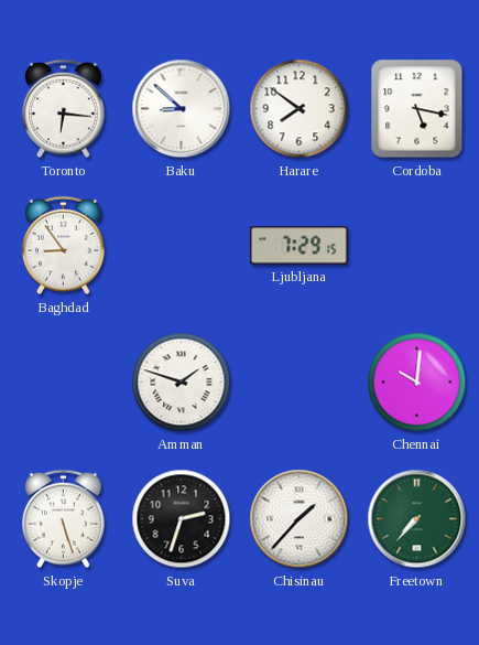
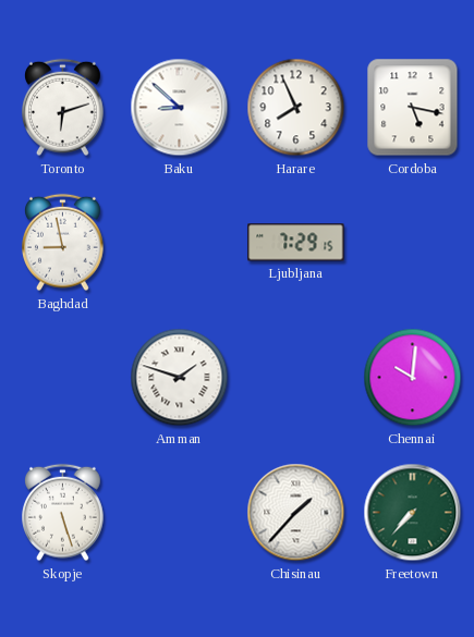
Toronto: 6:16 -> 6:12 (63, 108)
Harare: 7:51 -> 7:56 (296, 108)
Baghdad: 8:54 -> 8:58 (63, 243)
Suva: 2:33 -> none (182, 519)
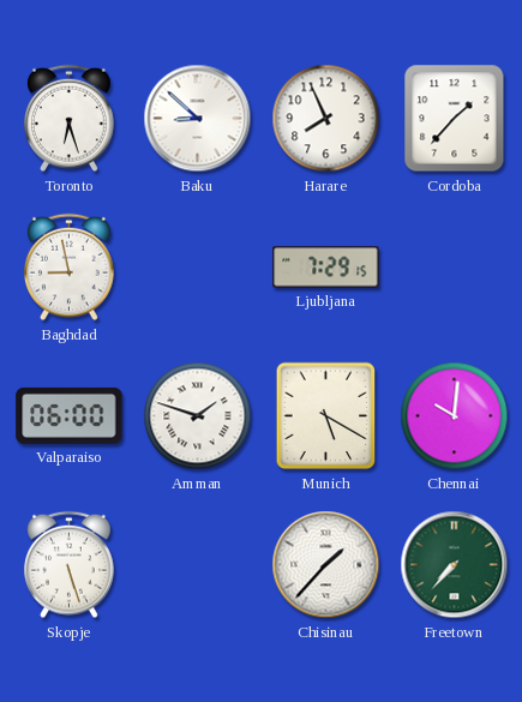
Toronto: 6:12 -> 6:27 (70, 119)
Cordoba: 5:17 -> 1:37 (455, 119)
Valparaiso: none -> 06:00 (70, 415)
Munich: none -> 5:20 (326, 416)
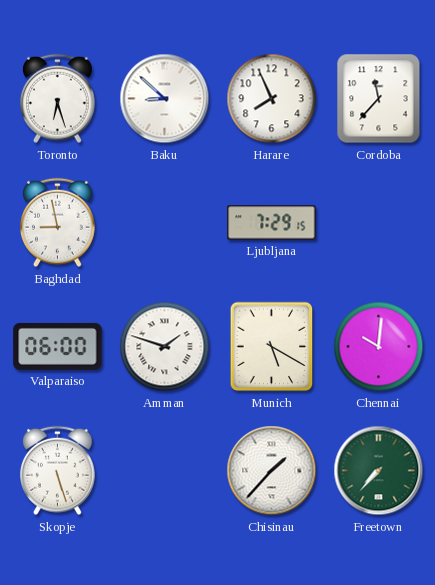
Cordoba: 1:37 -> 11:37 (379, 99)
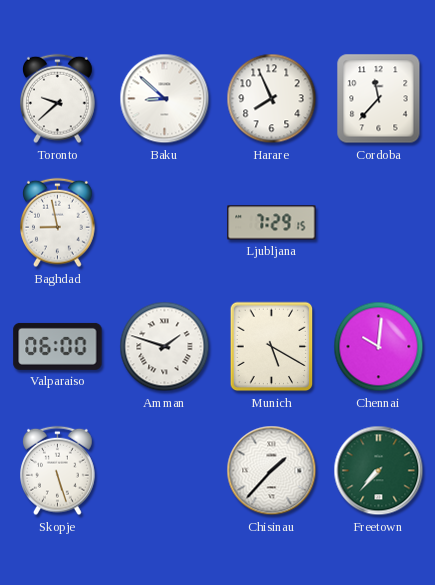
Toronto: 6:27 -> 9:38 (58, 99)
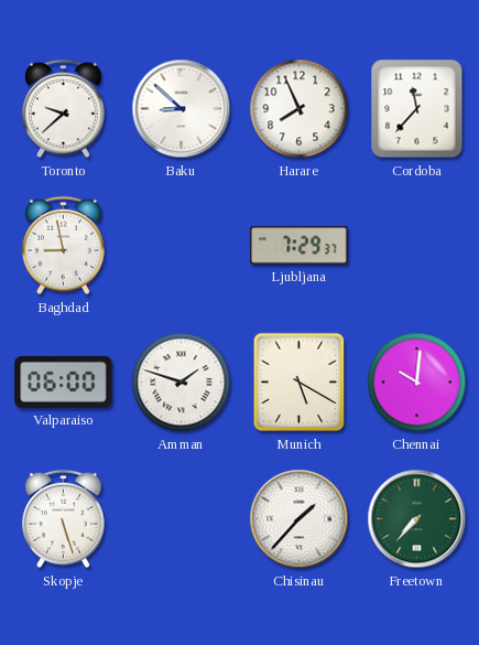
Ljubljana: 7:29:15 -> 7:29:37 (300, 246)
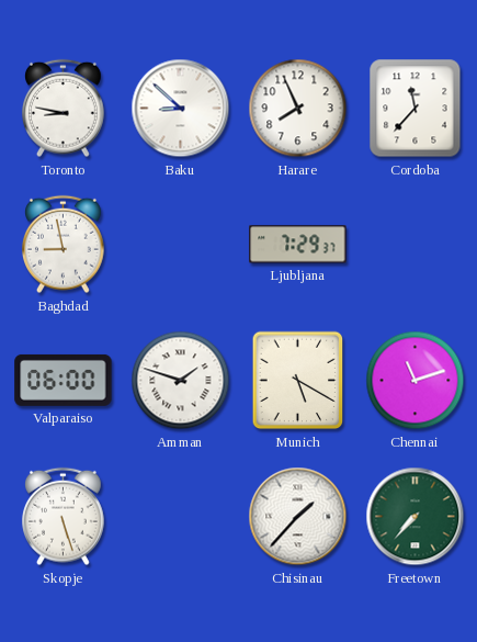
Toronto: 9:38 -> 8:47 (64, 109)
Chennai: 10:01 -> 11:12 (416, 381)
